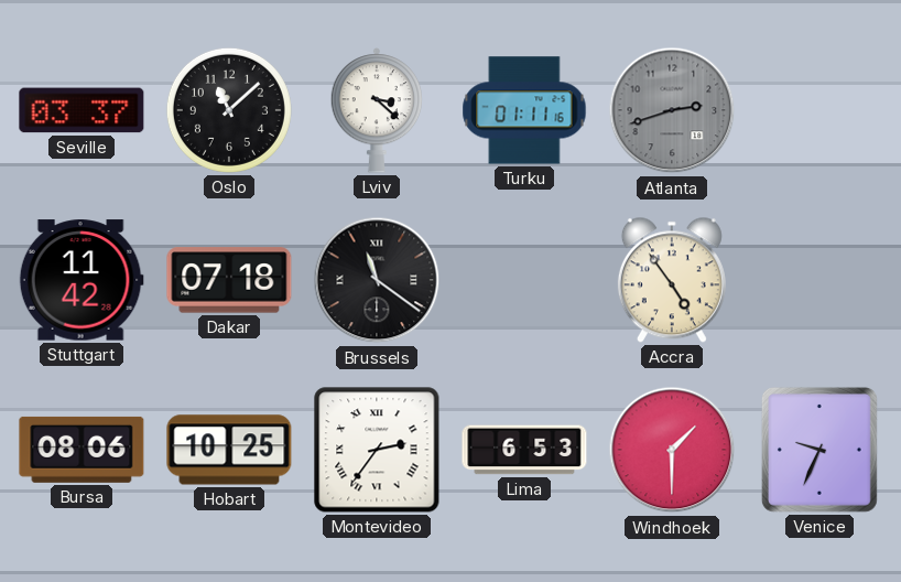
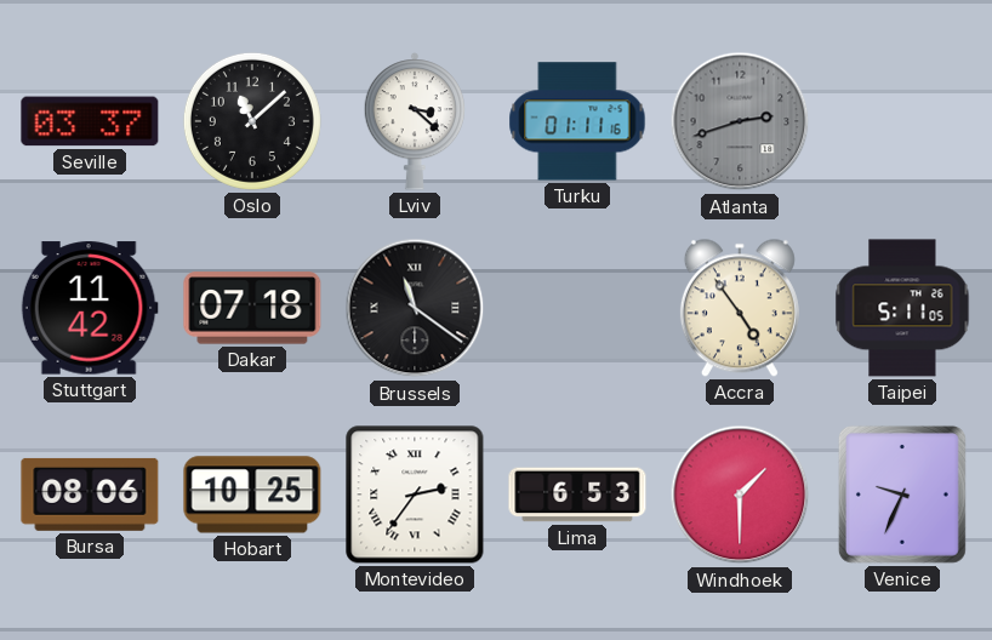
Taipei: none -> 5:11 (902, 308)
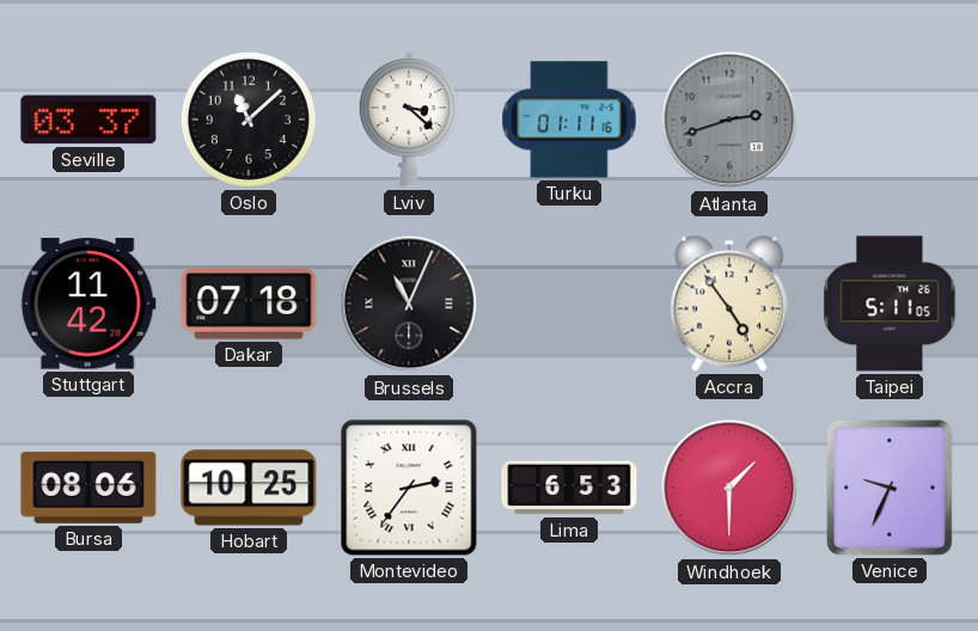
Brussels: 11:21 -> 11:04 (409, 304)
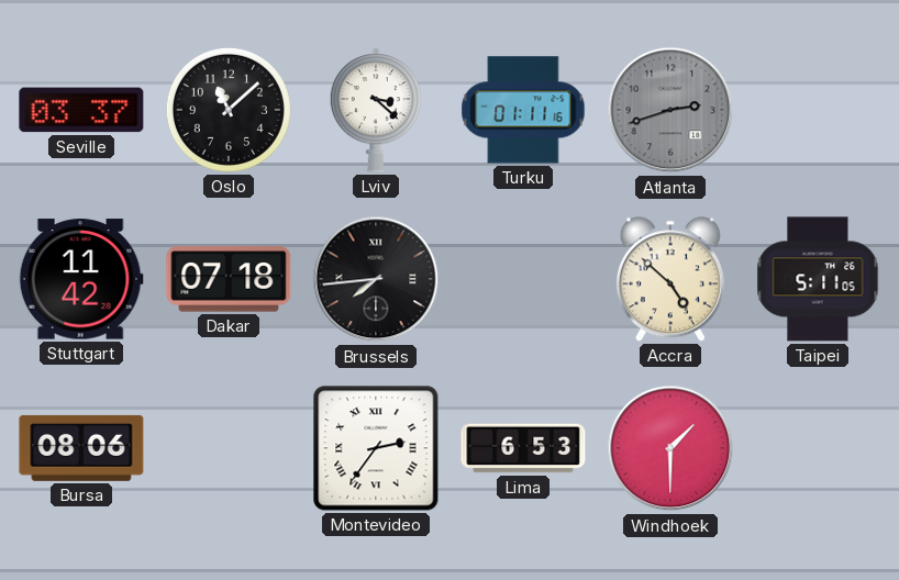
Brussels: 11:04 -> 7:44 (376, 279)
Accra: 4:54 -> 4:52 (670, 279)
Hobart: 10:25 -> none (249, 488)
Venice: 9:34 -> none (890, 488)
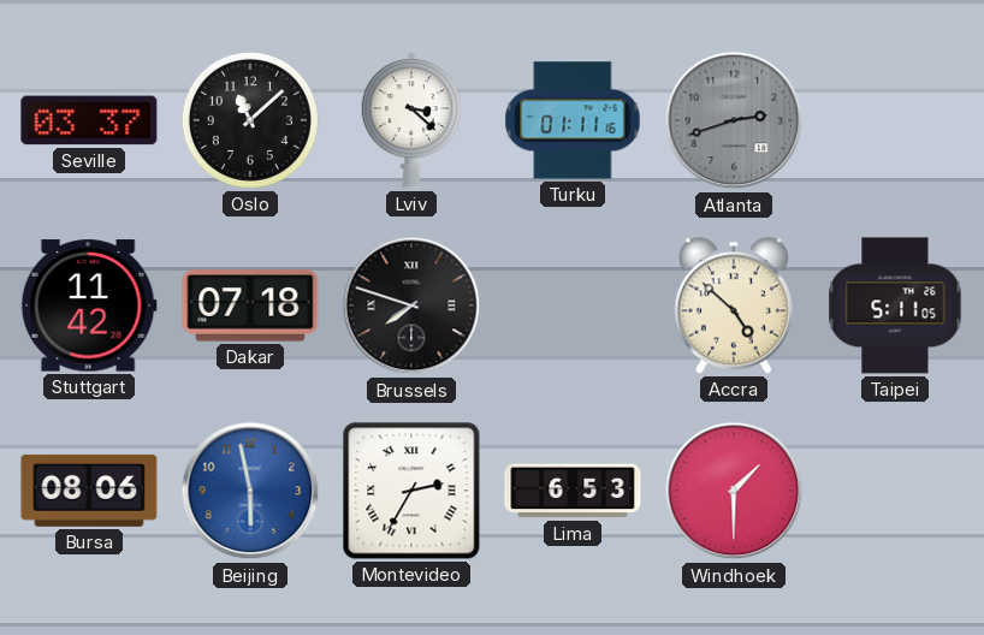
Brussels: 7:44 -> 7:48 (411, 305)
Beijing: none -> 5:58 (250, 491)
Montevideo: 2:36 -> 2:35 (411, 491)
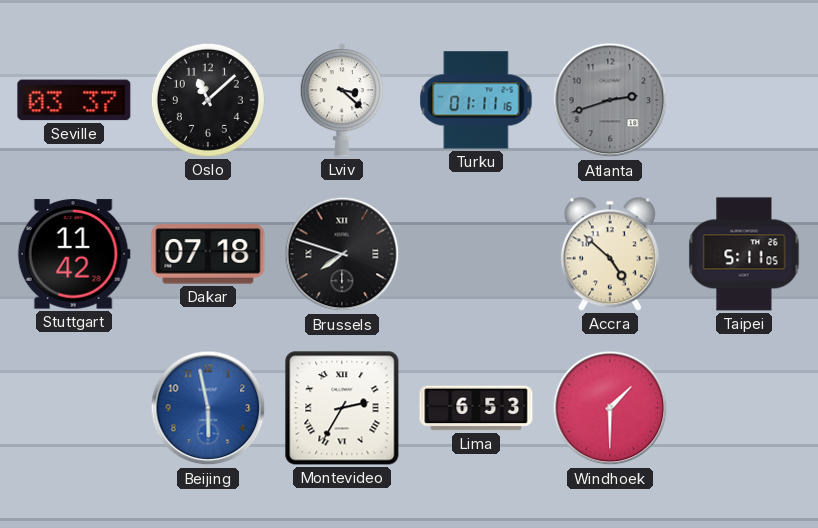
Bursa: 08:06 -> none (89, 491)
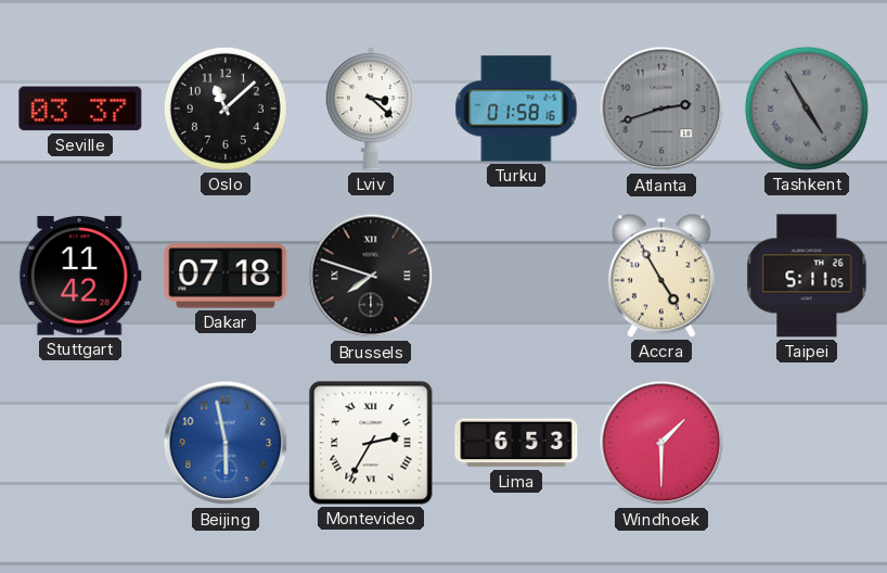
Turku: 01:11 -> 01:58 (516, 109)
Tashkent: none -> 4:55 (807, 109)
Accra: 4:52 -> 4:55 (661, 276)
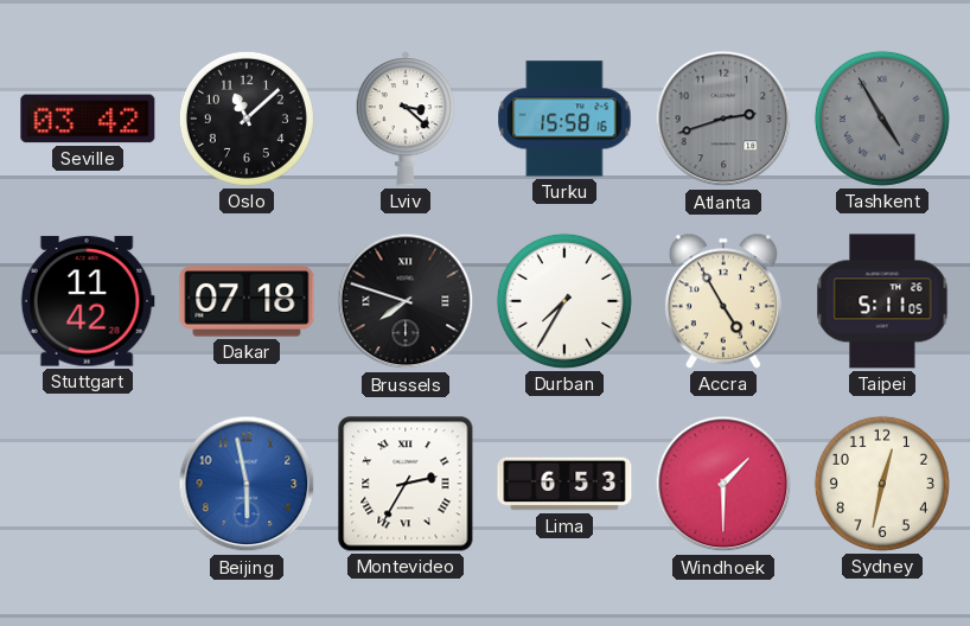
Seville: 03:37 -> 03:42 (88, 119)
Turku: 01:58 -> 15:58 (564, 119)
Durban: none -> 7:35 (564, 301)
Sydney: none -> 12:32 (882, 484)
